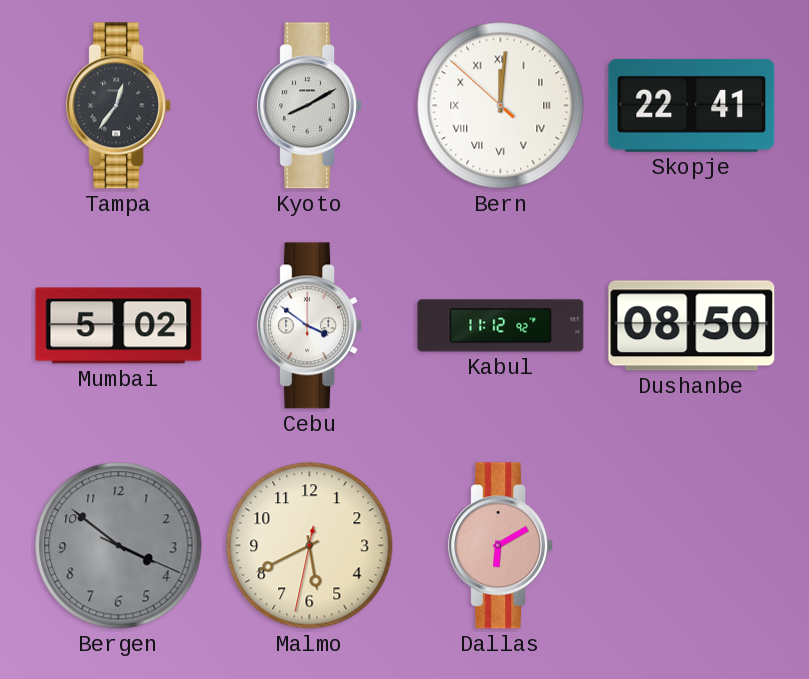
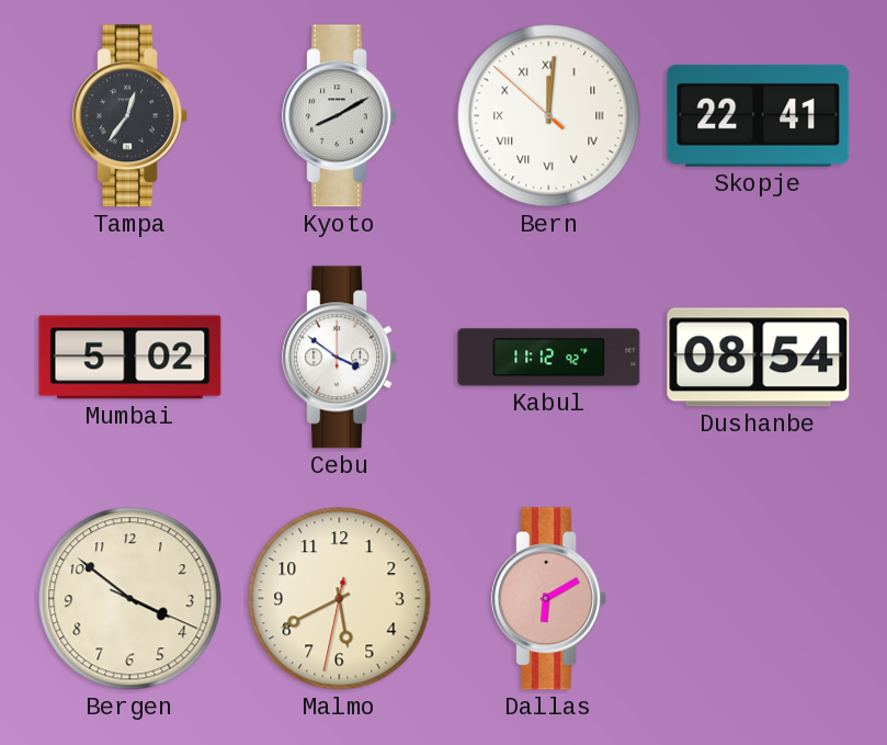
Dushanbe: 08:50 -> 08:54 (759, 358)
Bergen dial: grey -> cream (130, 599)
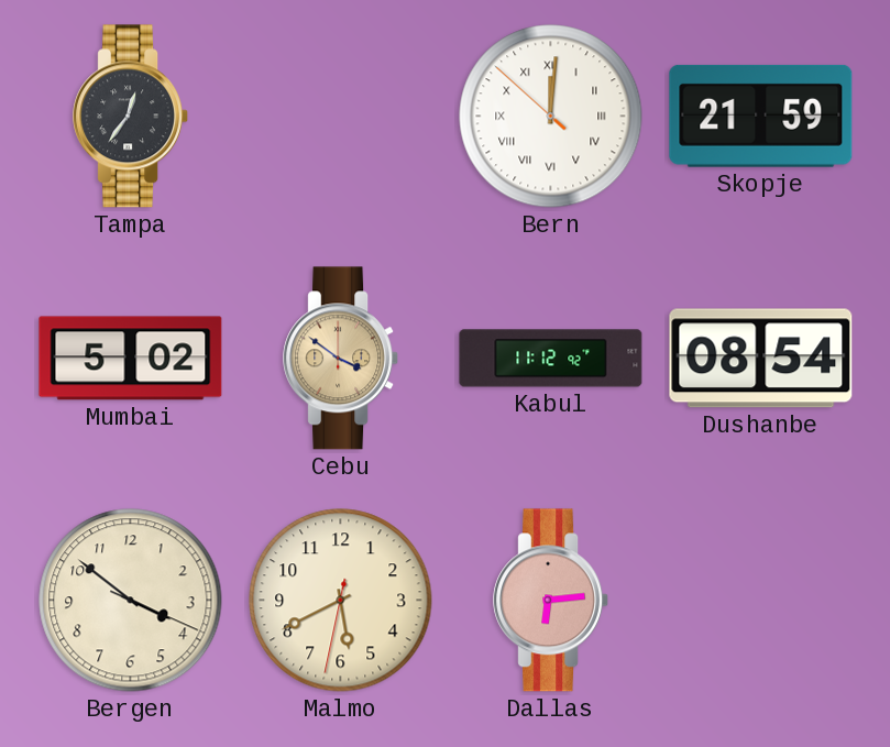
Kyoto: 8:10 -> none (340, 116)
Skopje: 22:41 -> 21:59 (761, 116)
Cebu dial: white -> champagne (341, 359)
Dallas: 6:10 -> 6:14 (551, 601)
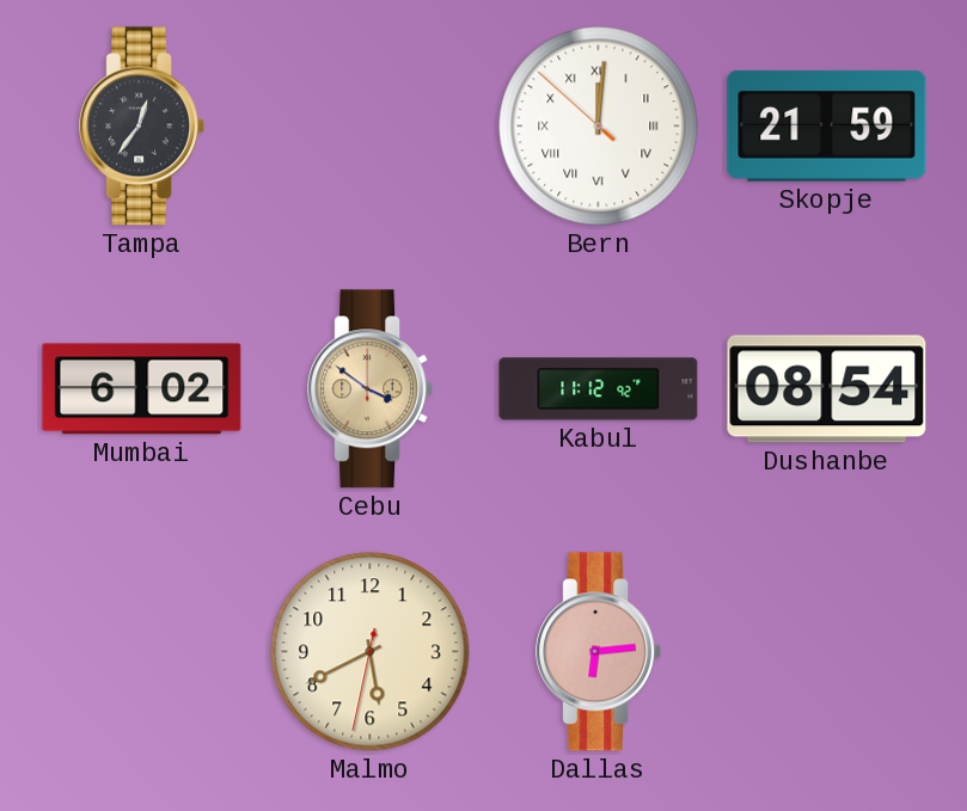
Mumbai: 5:02 -> 6:02 (142, 389)
Bergen: 3:51 -> none (131, 601)
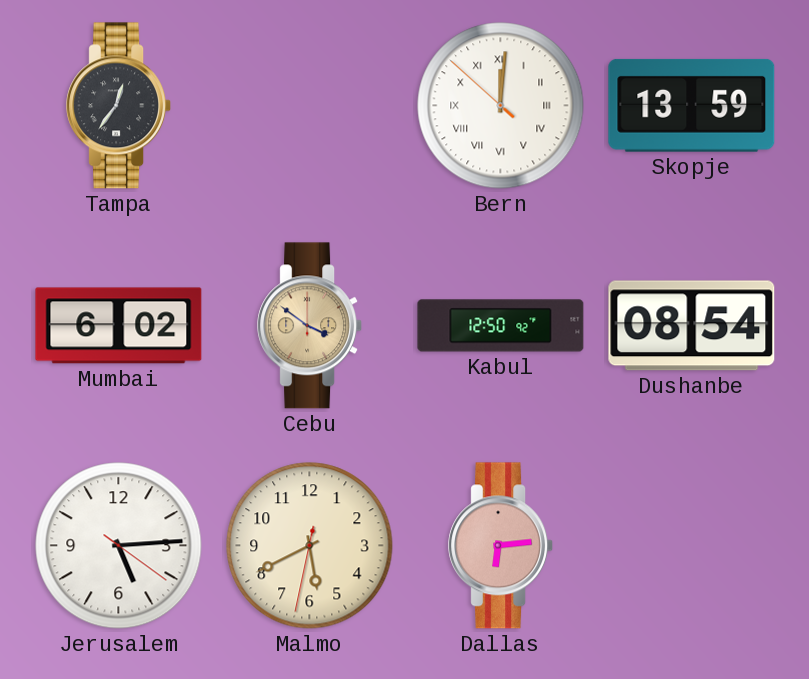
Skopje: 21:59 -> 13:59 (692, 105)
Kabul: 11:12 -> 12:50 (501, 326)
Jerusalem: none -> 5:14 (119, 546)
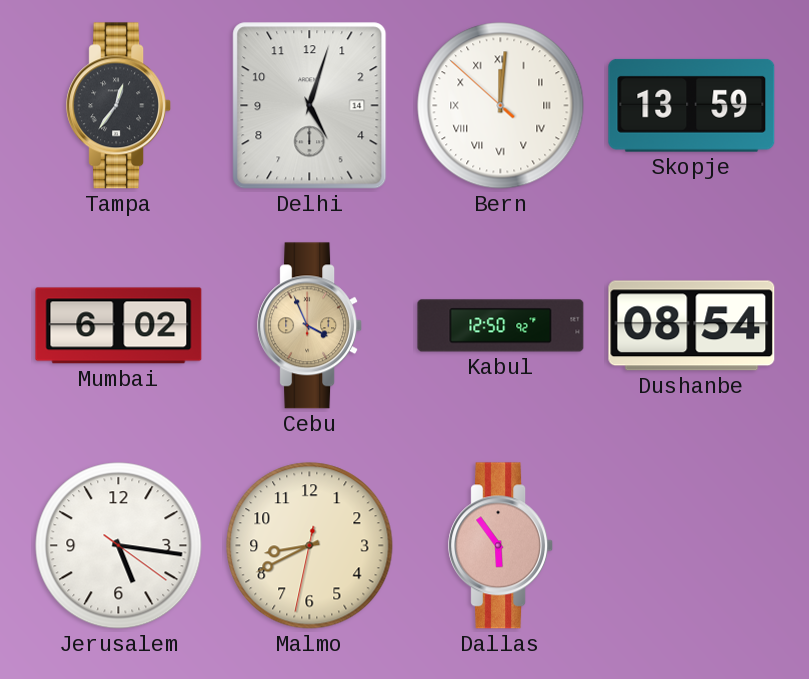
Delhi: none -> 5:03 (310, 106)
Cebu: 3:51 -> 3:56 (310, 326)
Jerusalem: 5:14 -> 5:16 (119, 546)
Malmo: 5:40 -> 8:40 (310, 546)
Dallas: 6:14 -> 5:54 (501, 546)
